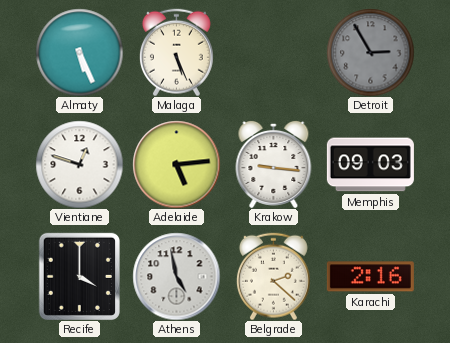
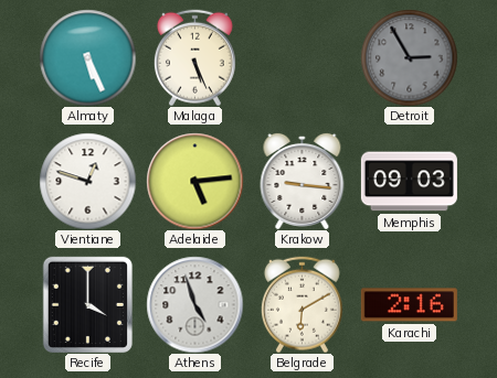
Athens: 4:58 -> 4:57 (194, 304)
Belgrade: 2:22 -> 6:10 (302, 304)
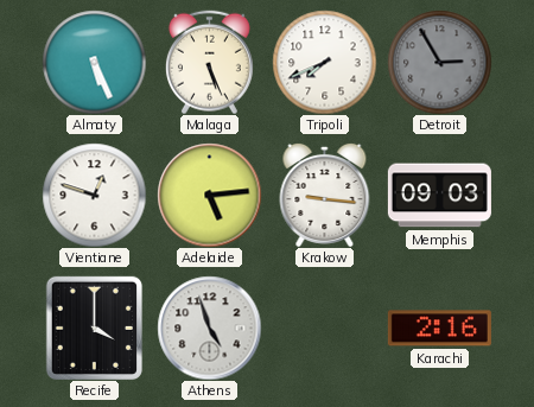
Tripoli: none -> 7:41 (324, 62)
Belgrade: 6:10 -> none (302, 304)
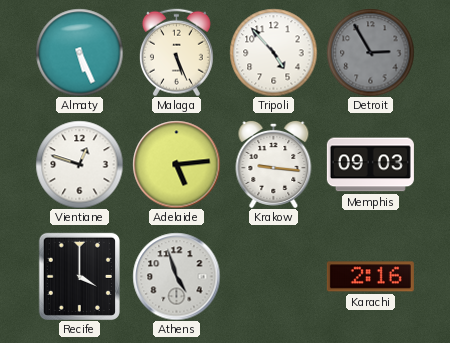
Tripoli: 7:41 -> 4:53 (273, 52)
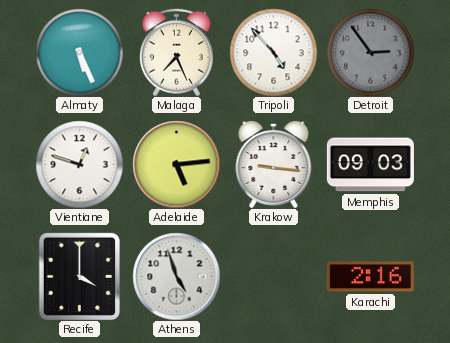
Malaga: 5:26 -> 7:26 (176, 52)
Detroit: 2:55 -> 2:54 (370, 52)
